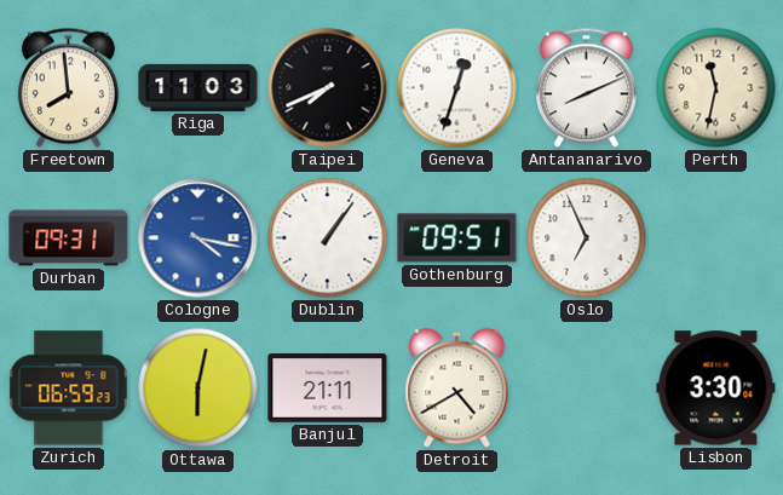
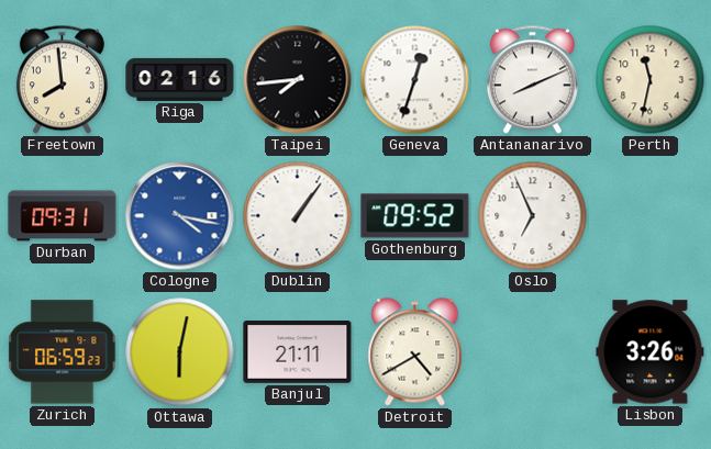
Riga: 11:03 -> 02:16 (180, 79)
Taipei: 7:41 -> 7:44 (298, 80)
Gothenburg: 09:51 -> 09:52 (415, 216)
Lisbon: 3:30 -> 3:26 (651, 352)
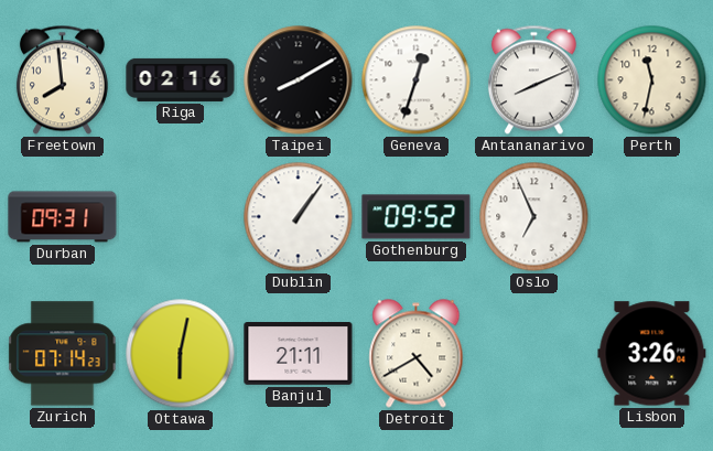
Taipei: 7:44 -> 8:10 (299, 80)
Cologne: 4:17 -> none (180, 216)
Zurich: 06:59 -> 07:14 (63, 354)
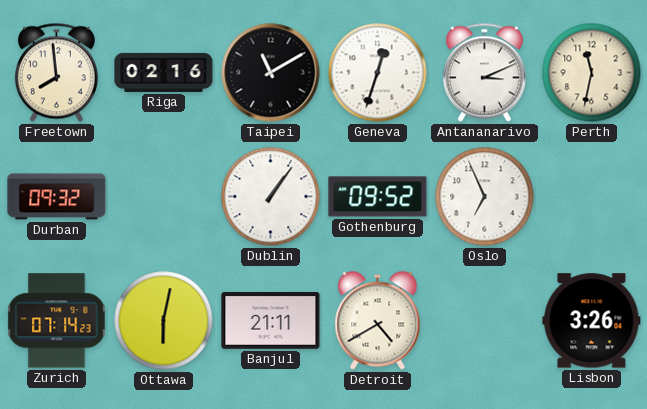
Taipei: 8:10 -> 11:10 (271, 73)
Antananarivo: 8:11 -> 3:11 (484, 73)
Durban: 09:31 -> 09:32 (57, 197)
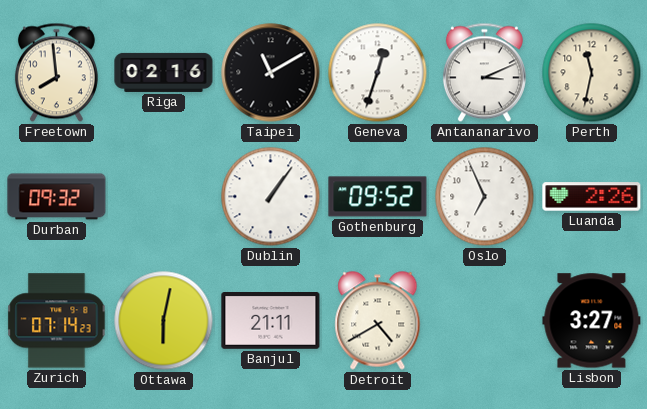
Luanda: none -> 2:26 (592, 197)
Lisbon: 3:26 -> 3:27 (592, 321)
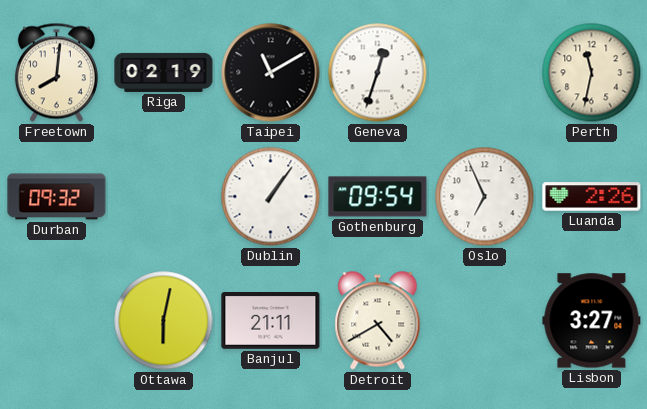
Freetown: 7:59 -> 8:01 (56, 73)
Riga: 02:16 -> 02:19 (164, 72)
Antananarivo: 3:11 -> none (484, 73)
Gothenburg: 09:52 -> 09:54 (378, 197)
Zurich: 07:14 -> none (57, 321)
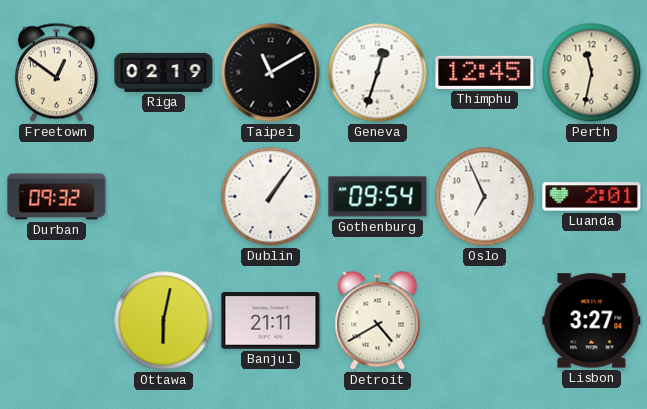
Freetown: 8:01 -> 12:51 (56, 73)
Thimphu: none -> 12:45 (485, 72)
Luanda: 2:26 -> 2:01 (592, 197)
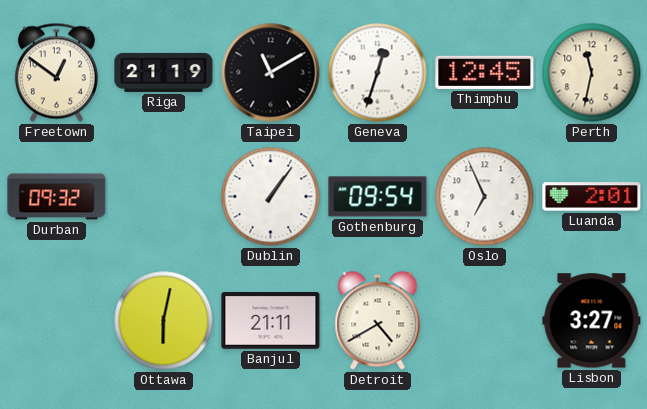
Riga: 02:19 -> 21:19 (164, 72)
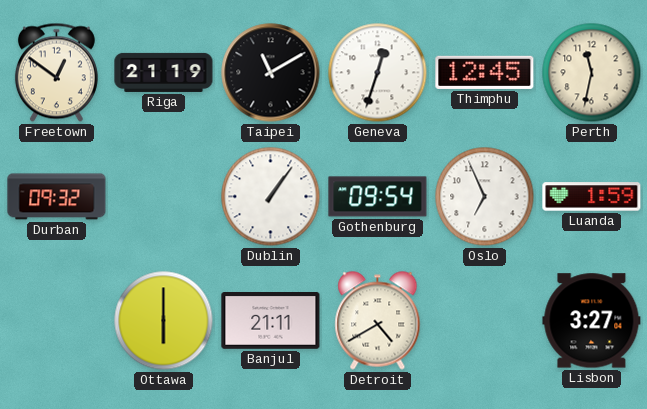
Luanda: 2:01 -> 1:59 (592, 197)
Ottawa: 6:02 -> 6:00 (164, 321)
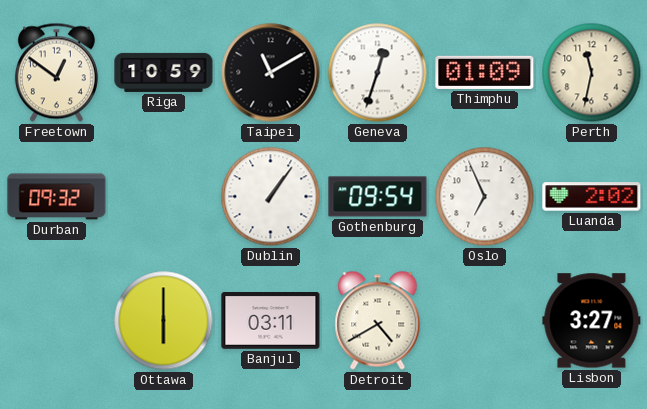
Riga: 21:19 -> 10:59 (164, 72)
Thimphu: 12:45 -> 01:09 (485, 72)
Luanda: 1:59 -> 2:02 (592, 197)
Banjul: 21:11 -> 03:11 (271, 321)
